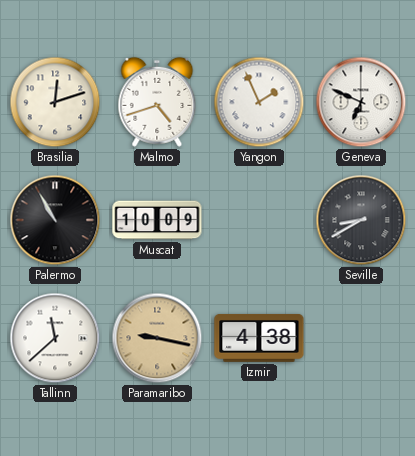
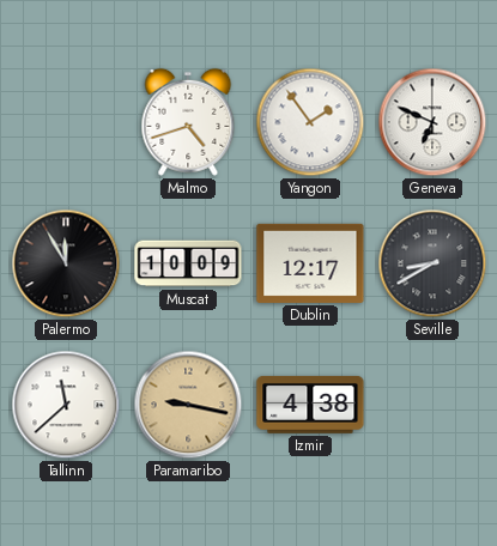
Brasilia: 12:12 -> none (55, 102)
Yangon: 1:56 -> 1:54 (310, 122)
Palermo: 10:55 -> 11:55 (66, 263)
Dublin: none -> 12:17 (310, 263)
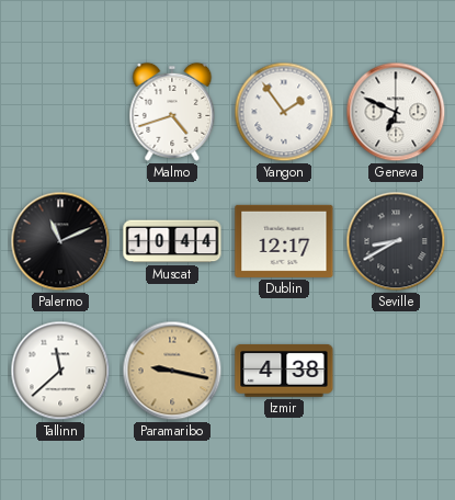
Palermo: 11:55 -> 11:11 (60, 241)
Muscat: 10:09 -> 10:44 (172, 241)
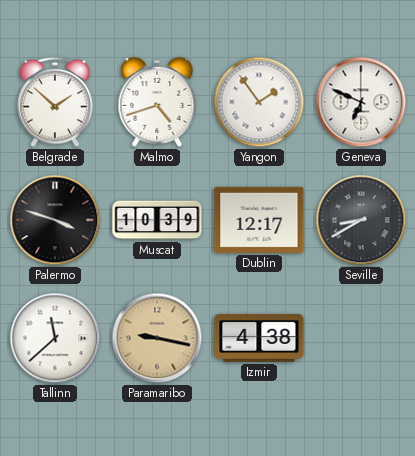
Belgrade: none -> 1:52 (56, 102)
Palermo: 11:11 -> 3:48 (55, 220)
Muscat: 10:44 -> 10:39 (157, 220)
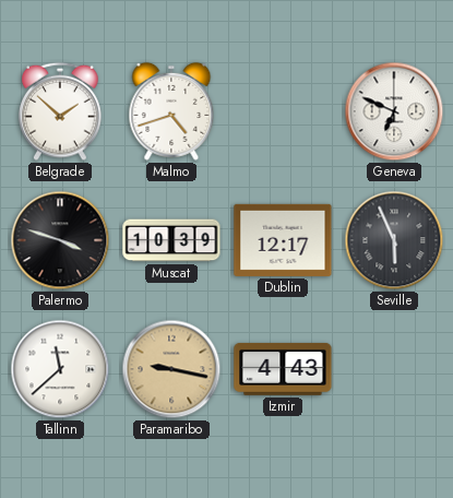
Yangon: 1:54 -> none (259, 102)
Seville: 8:40 -> 5:56 (394, 240)
Izmir: 4:38 -> 4:43 (283, 369)
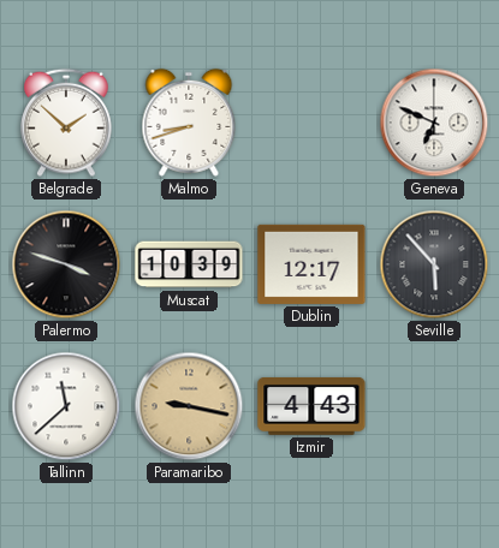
Malmo: 4:42 -> 8:42 (189, 123)
Seville: 5:56 -> 5:53 (434, 264)
